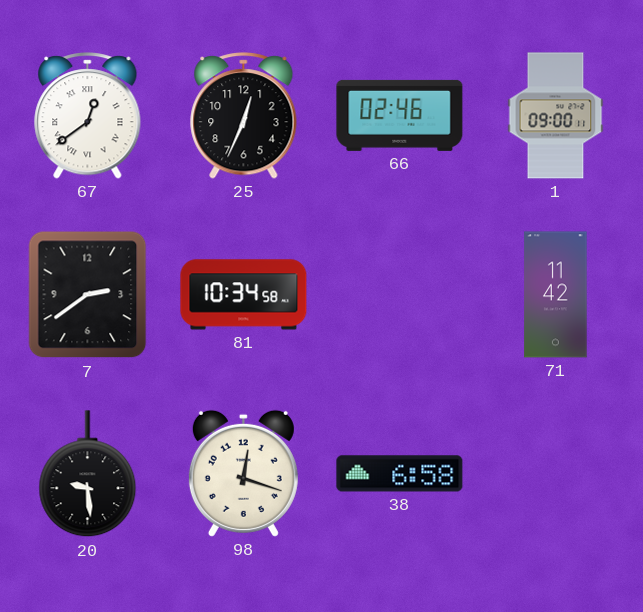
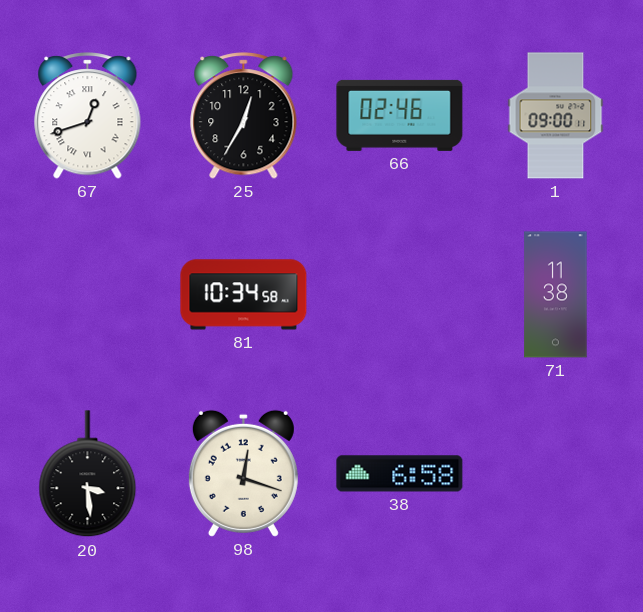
67: 12:39 -> 12:42 (88, 116)
25: 12:34 -> 12:35 (244, 116)
7: 2:39 -> none (88, 295)
71: 11:42 -> 11:38 (556, 295)
20: 9:29 -> 3:29 (88, 474)
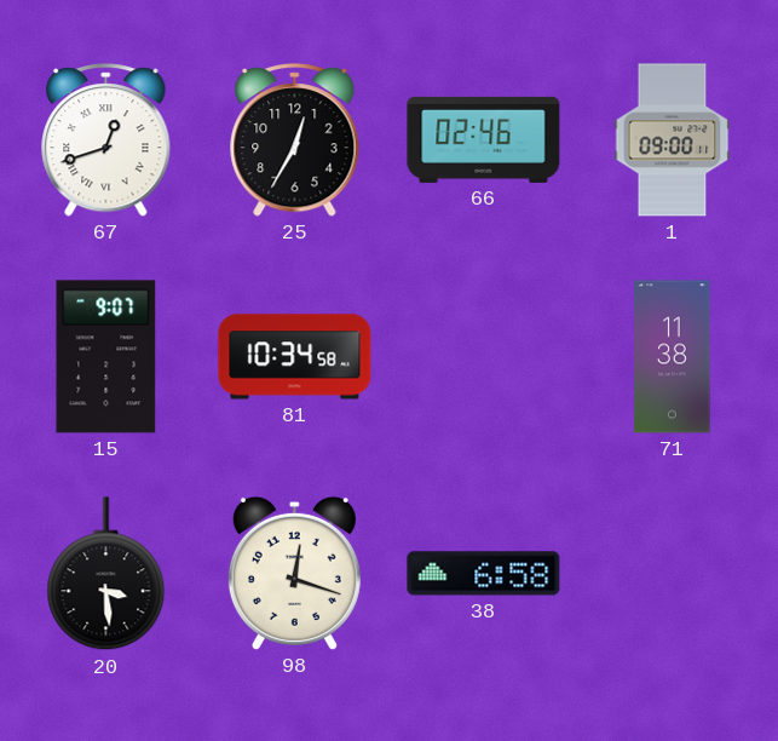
15: none -> 9:07 (106, 357)
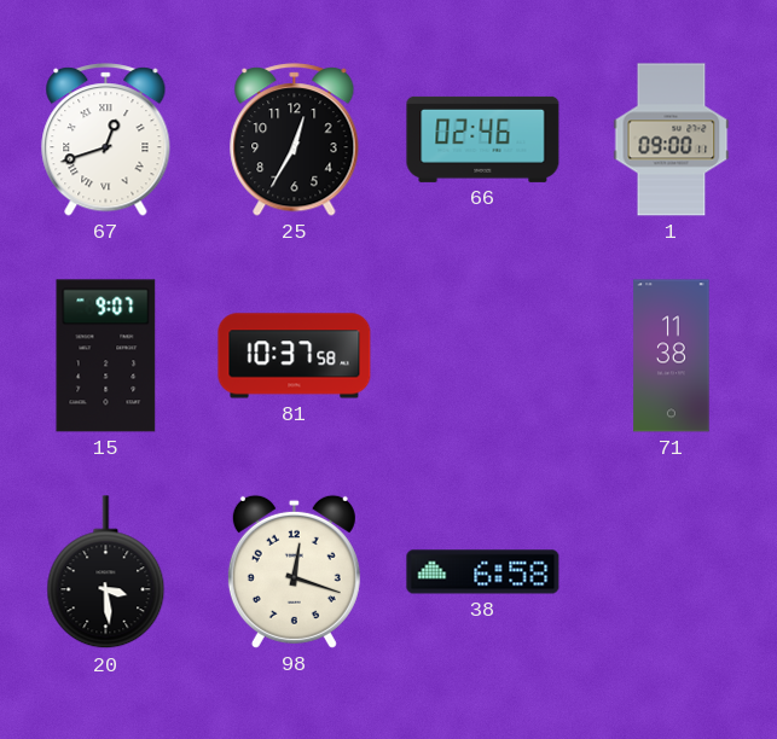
81: 10:34 -> 10:37 (295, 356)
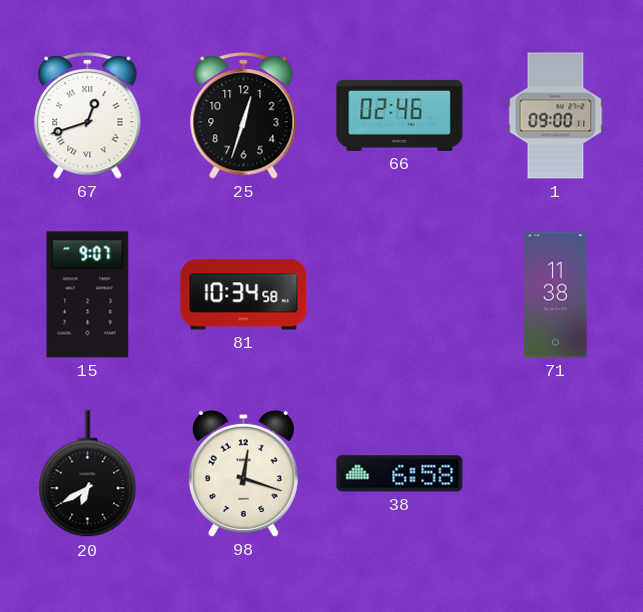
25: 12:35 -> 12:33 (244, 116)
81: 10:37 -> 10:34 (244, 295)
20: 3:29 -> 6:40 (88, 474)
